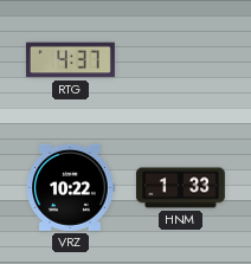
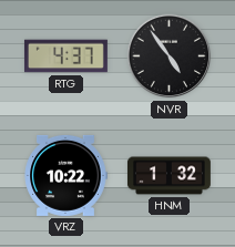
NVR: none -> 4:54 (170, 56)
HNM: 1:33 -> 1:32 (168, 176)
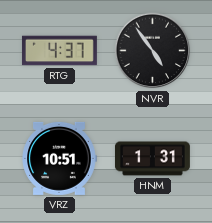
VRZ: 10:22 -> 10:51 (59, 158)
HNM: 1:32 -> 1:31 (152, 159)
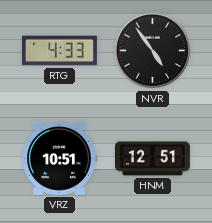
RTG: 4:37 -> 4:33 (59, 51)
HNM: 1:31 -> 12:51 (152, 159)
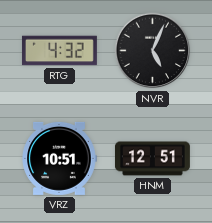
RTG: 4:33 -> 4:32 (59, 51)
NVR: 4:54 -> 5:04 (153, 51)
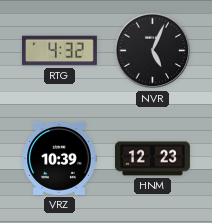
VRZ: 10:51 -> 10:39 (59, 158)
HNM: 12:51 -> 12:23 (152, 159)
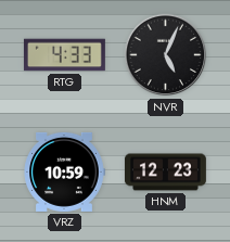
RTG: 4:32 -> 4:33 (64, 55)
VRZ: 10:39 -> 10:59 (64, 171)
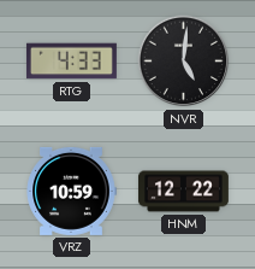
NVR: 5:04 -> 5:01 (184, 62)
HNM: 12:23 -> 12:22 (183, 192)
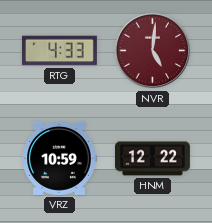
NVR dial: black -> burgundy (153, 51)
